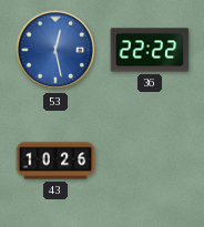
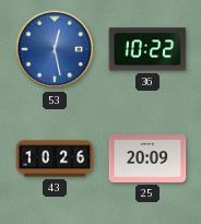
36: 22:22 -> 10:22 (147, 49)
25: none -> 20:09 (147, 160)
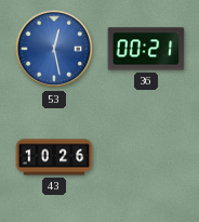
36: 10:22 -> 00:21 (146, 49)
25: 20:09 -> none (147, 160)
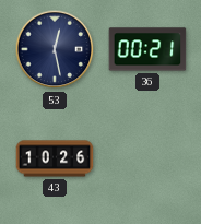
53 dial: blue -> navy (55, 49)
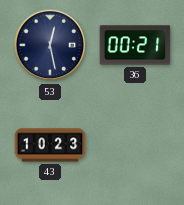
43: 10:26 -> 10:23 (50, 145)
